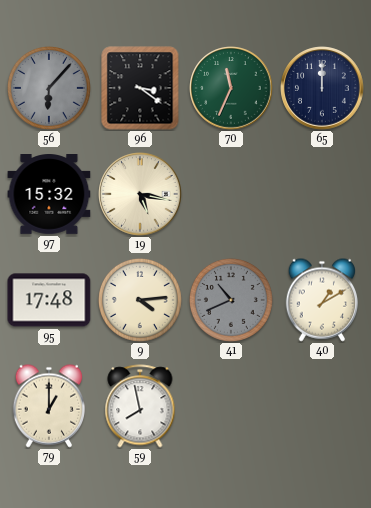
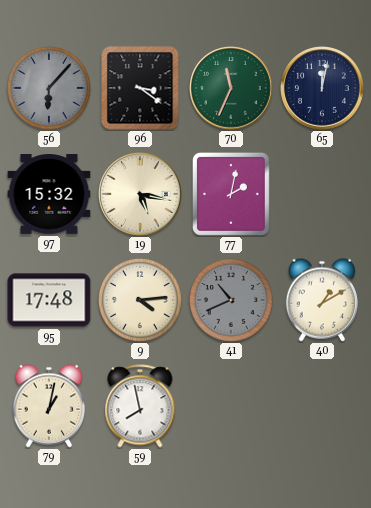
65: 12:00 -> 12:02 (322, 88)
77: none -> 2:02 (231, 194)
79: 1:00 -> 1:02 (49, 406)
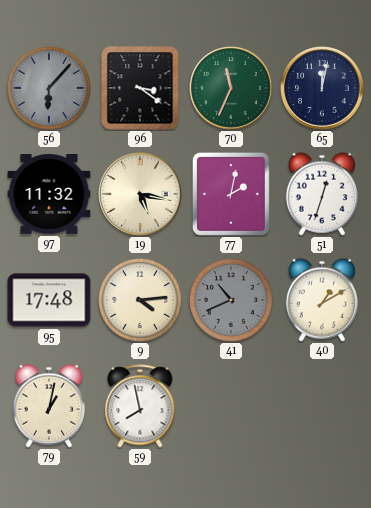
97: 15:32 -> 11:32 (49, 195)
51: none -> 12:33 (322, 194)
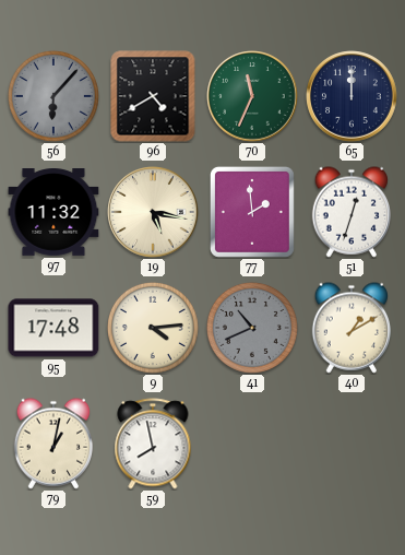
96: 3:21 -> 4:40 (153, 96)
65: 12:02 -> 12:00 (352, 96)
77: 2:02 -> 1:59 (252, 212)
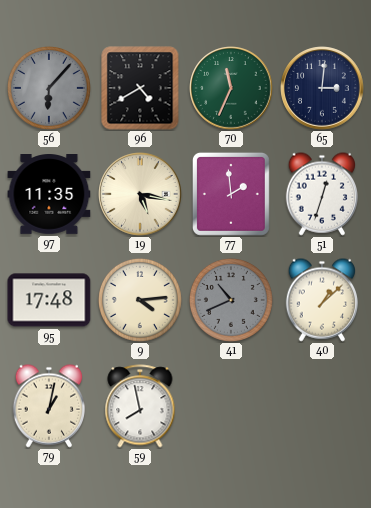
65: 12:00 -> 3:01 (322, 88)
97: 11:32 -> 11:35 (49, 195)
40: 1:10 -> 1:08 (322, 300)
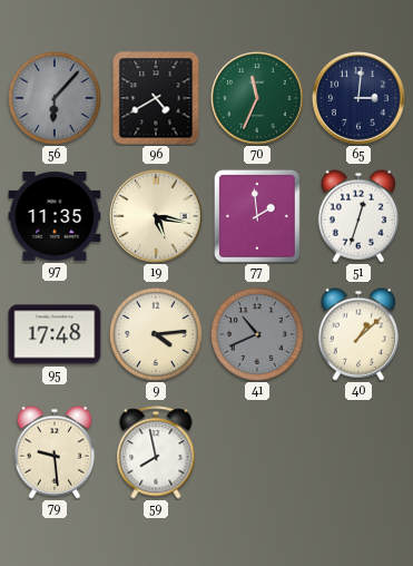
79: 1:02 -> 9:29 (55, 452)
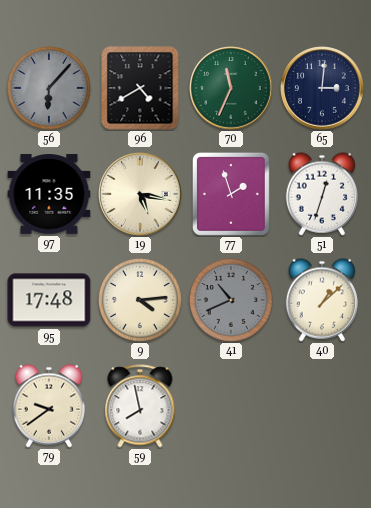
77: 1:59 -> 1:57 (231, 194)
79: 9:29 -> 9:39 (49, 406)
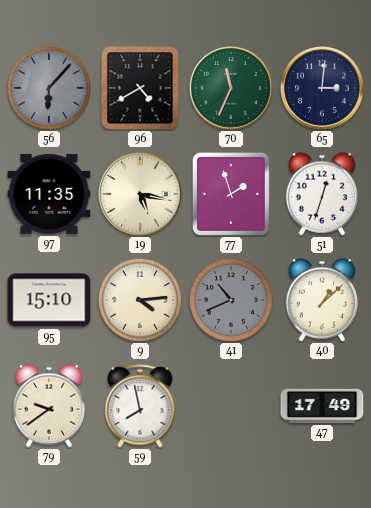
95: 17:48 -> 15:10 (49, 300)
47: none -> 17:49 (322, 406)
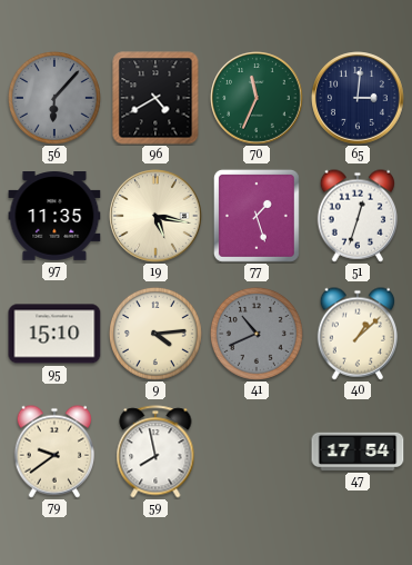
77: 1:57 -> 1:27 (257, 216)
47: 17:49 -> 17:54 (358, 452)
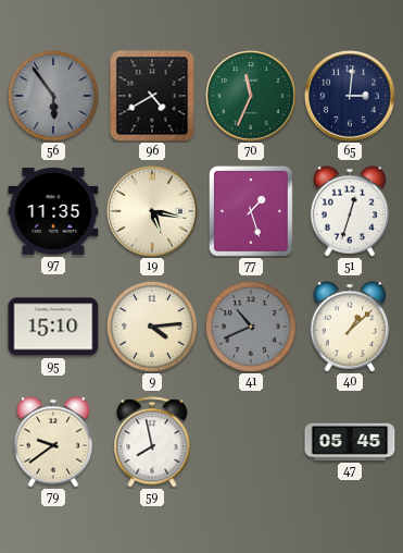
56: 6:07 -> 5:54 (53, 96)
47: 17:54 -> 05:45 (350, 442)
